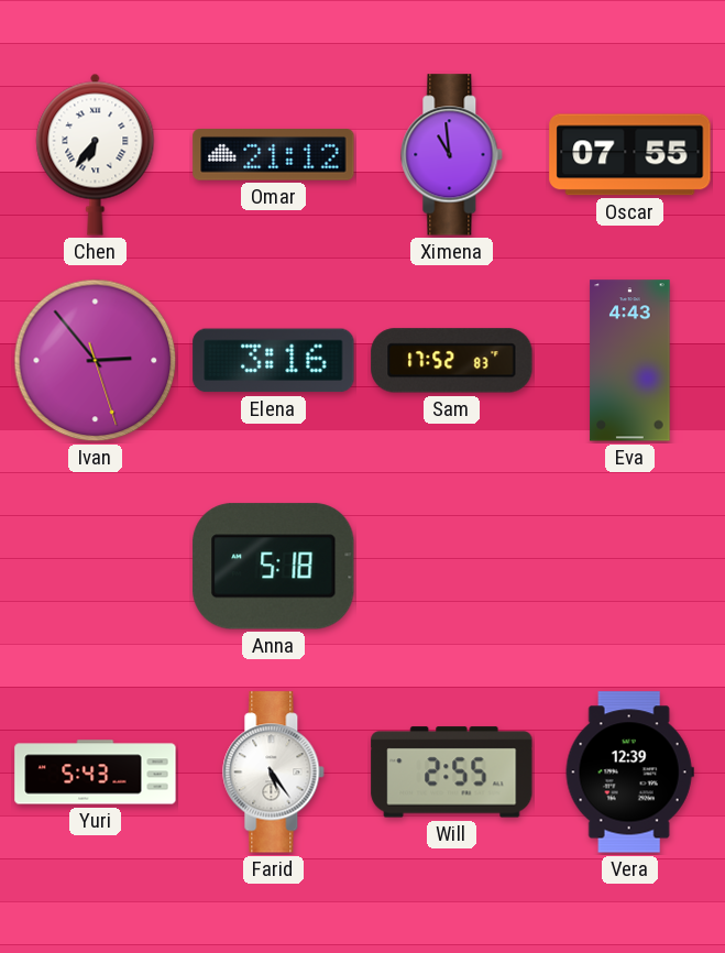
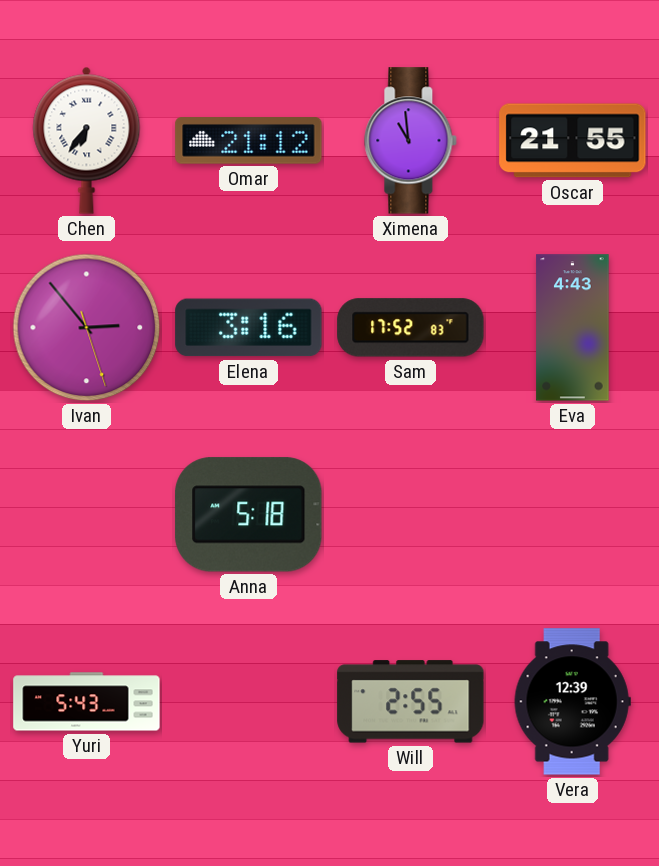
Oscar: 07:55 -> 21:55 (573, 141)
Farid: 5:24 -> none (274, 773)
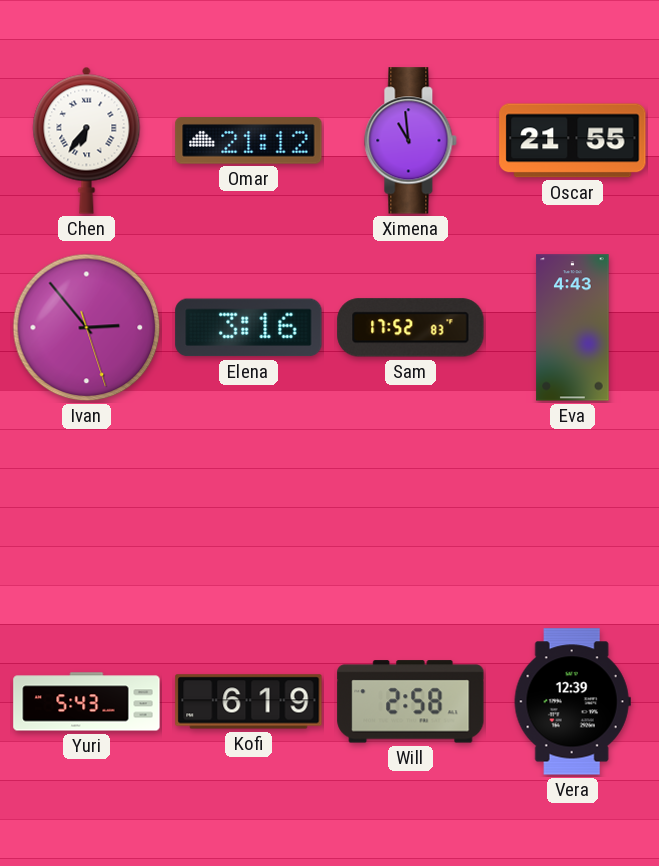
Anna: 5:18 -> none (249, 515)
Kofi: none -> 6:19 (249, 702)
Will: 2:55 -> 2:58 (411, 702)
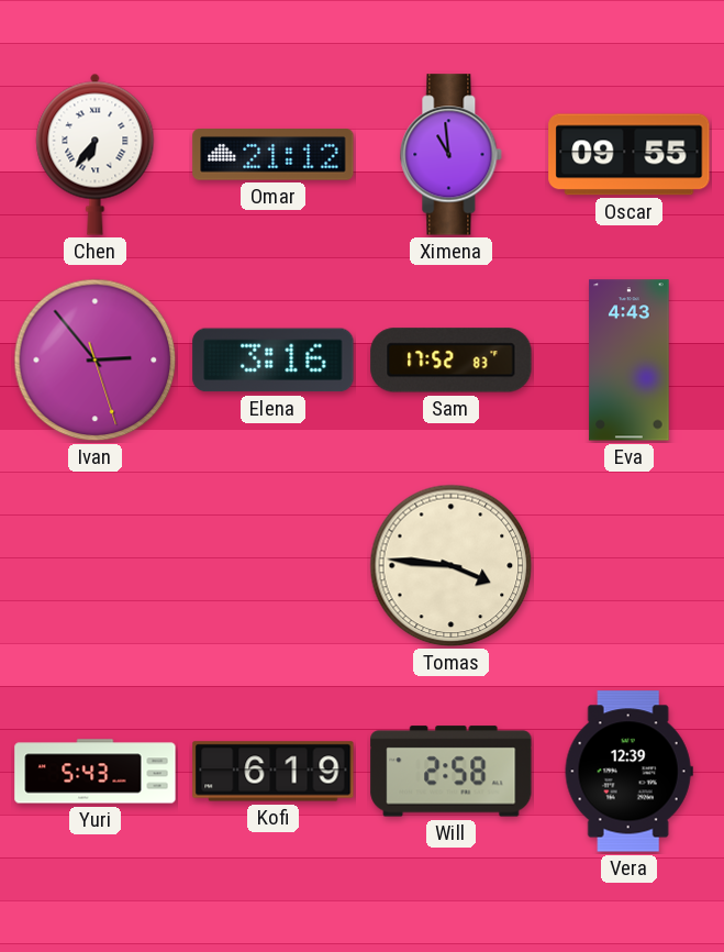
Oscar: 21:55 -> 09:55 (630, 155)
Tomas: none -> 3:46 (452, 566)
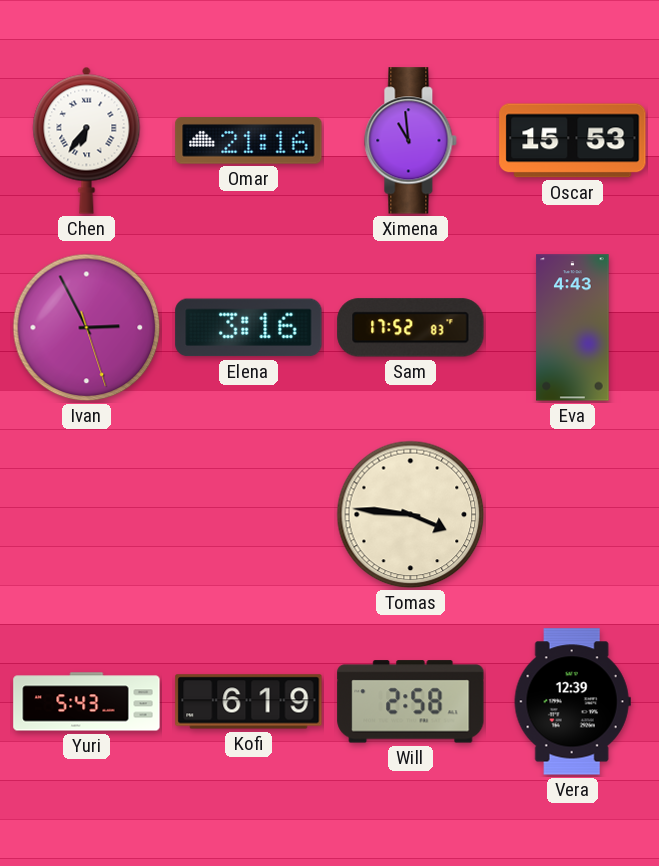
Omar: 21:12 -> 21:16 (249, 141)
Oscar: 09:55 -> 15:53 (573, 141)
Ivan: 2:53 -> 2:55 (87, 328)
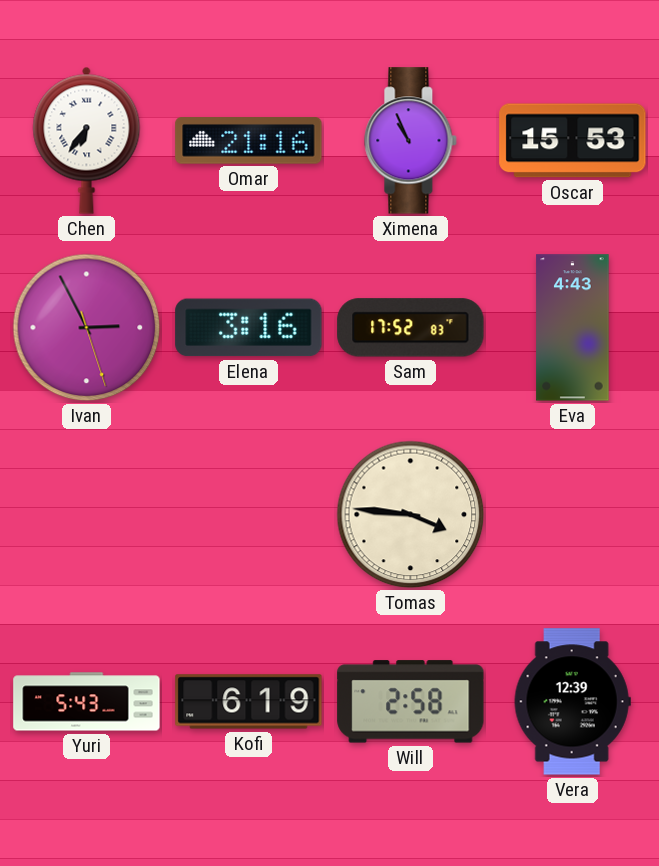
Ximena: 10:59 -> 10:56 (411, 141)
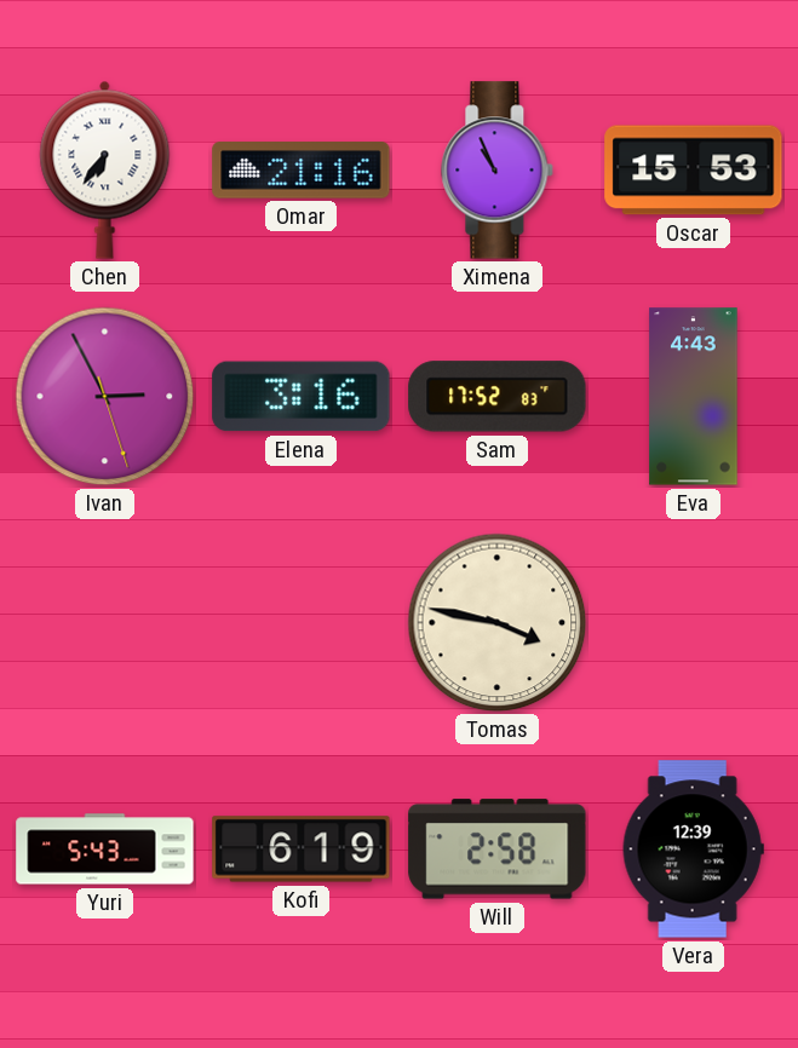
Tomas: 3:46 -> 3:47 (498, 623)
